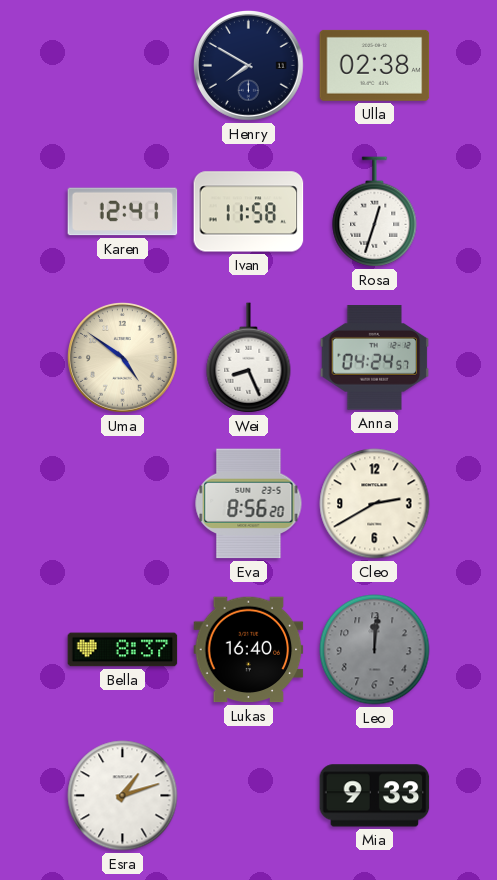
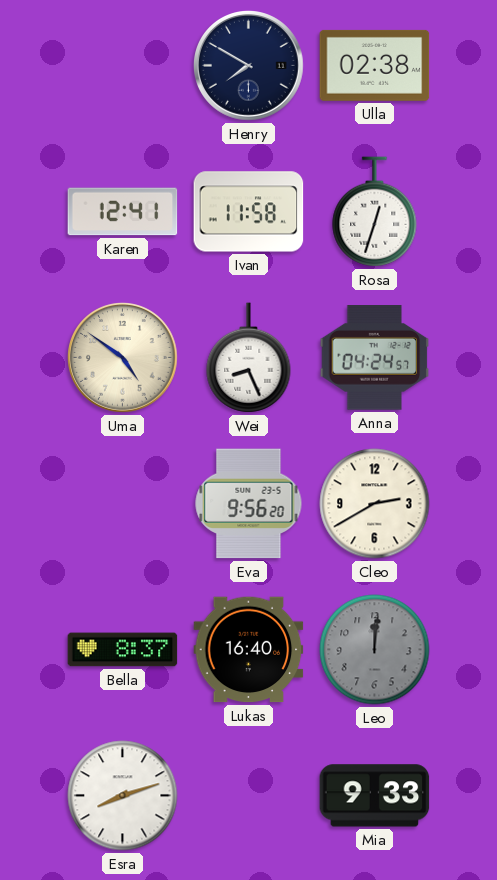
Eva: 8:56 -> 9:56 (249, 504)
Esra: 1:12 -> 8:12 (123, 796)
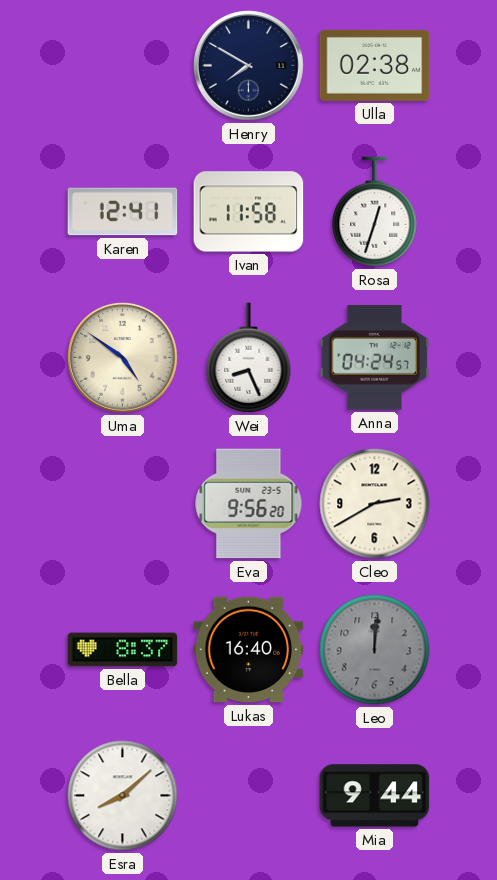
Esra: 8:12 -> 8:08 (123, 796)
Mia: 9:33 -> 9:44 (375, 796)
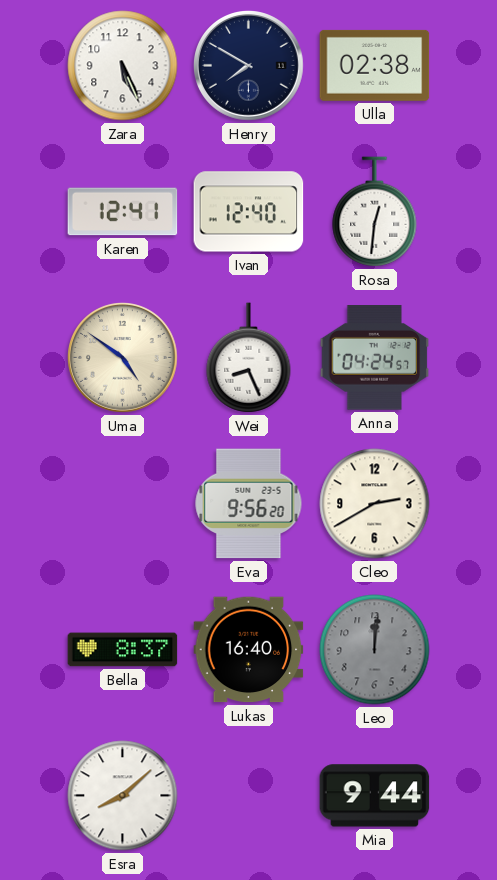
Zara: none -> 5:26 (123, 66)
Ivan: 11:58 -> 12:40 (249, 212)
Rosa: 12:33 -> 12:31 (375, 212)
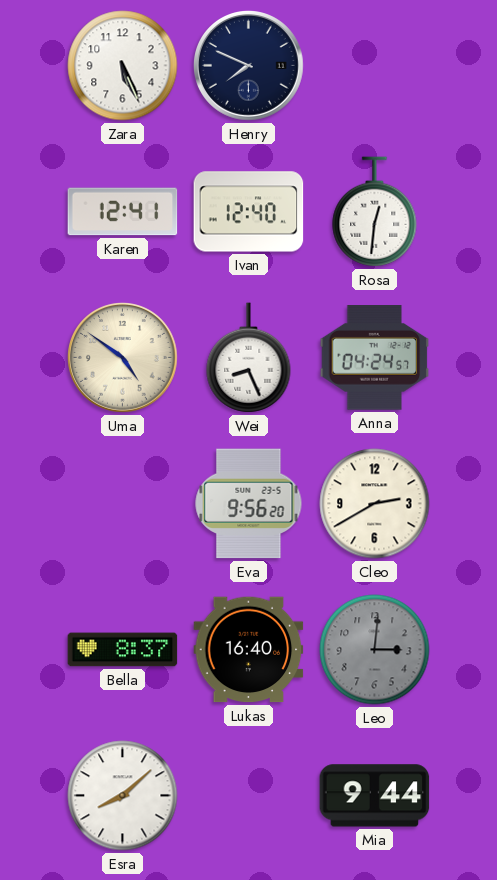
Henry: 7:50 -> 7:49 (249, 66)
Ulla: 02:38 -> none (375, 65)
Leo: 12:01 -> 3:01 (375, 650)
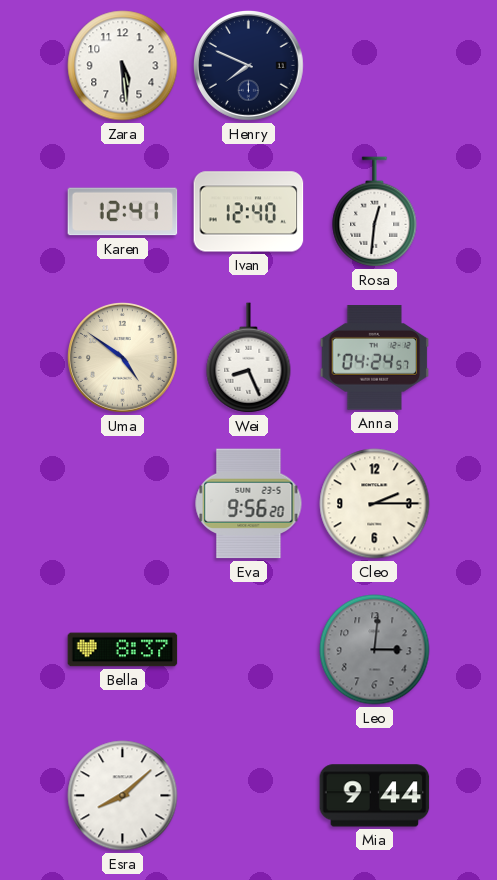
Zara: 5:26 -> 5:29 (123, 66)
Cleo: 2:40 -> 2:15 (375, 504)
Lukas: 16:40 -> none (249, 650)
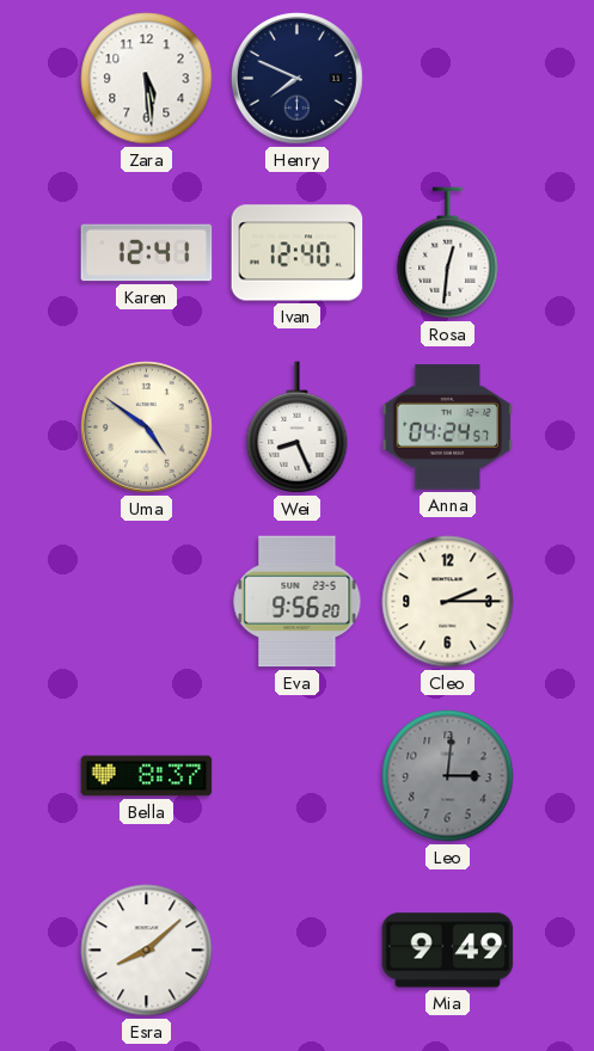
Mia: 9:44 -> 9:49 (448, 951)
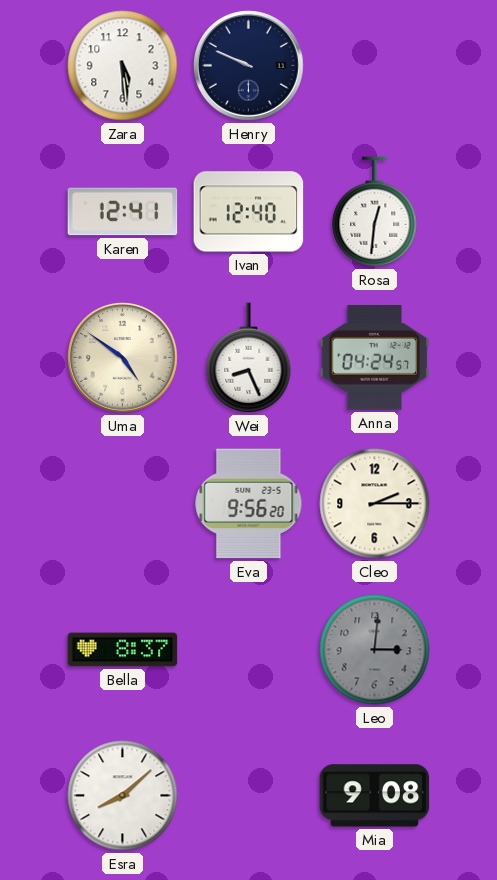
Henry: 7:49 -> 9:49 (249, 66)
Mia: 9:49 -> 9:08 (375, 796)
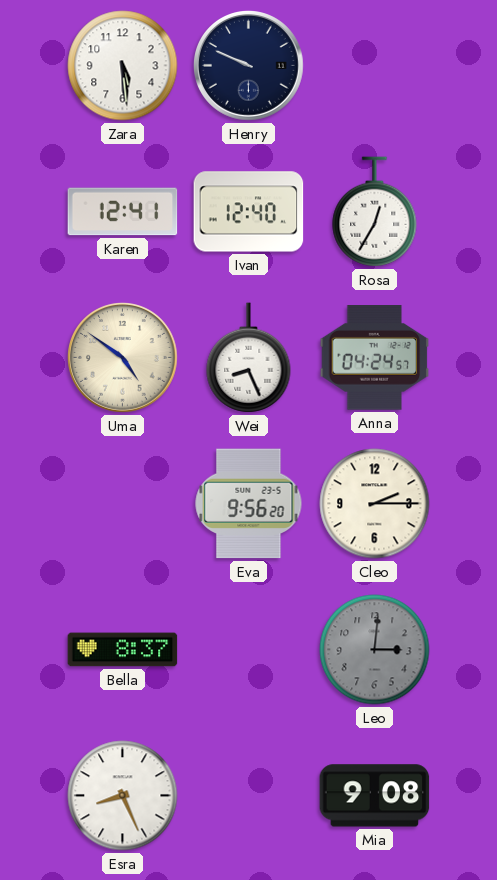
Rosa: 12:31 -> 12:35 (375, 212)
Esra: 8:08 -> 8:26 (123, 796)
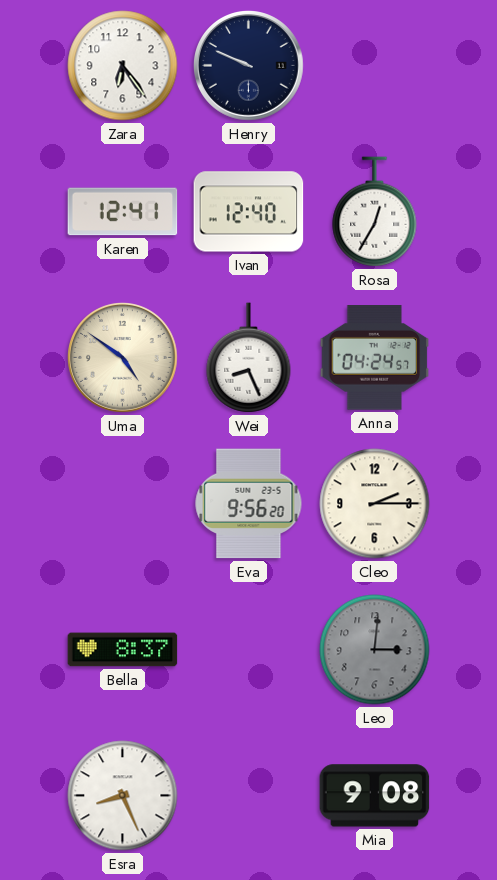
Zara: 5:29 -> 6:24 (123, 66)
